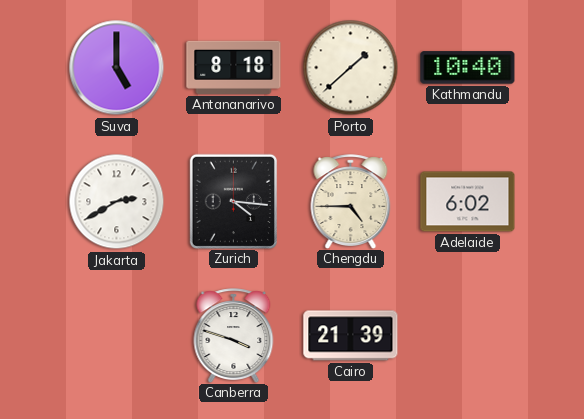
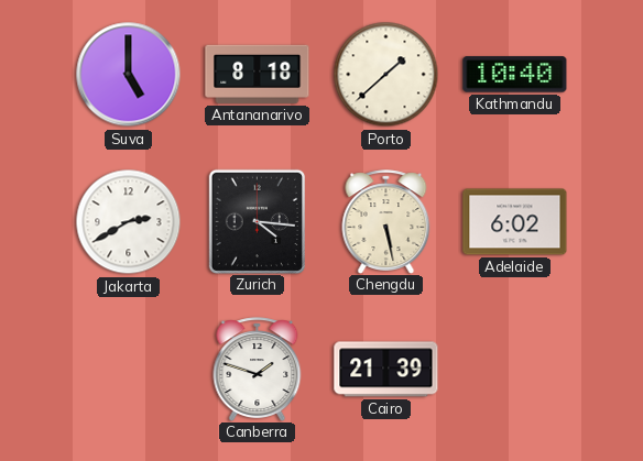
Chengdu: 4:45 -> 5:28 (386, 221)
Canberra: 3:48 -> 1:48 (258, 369)
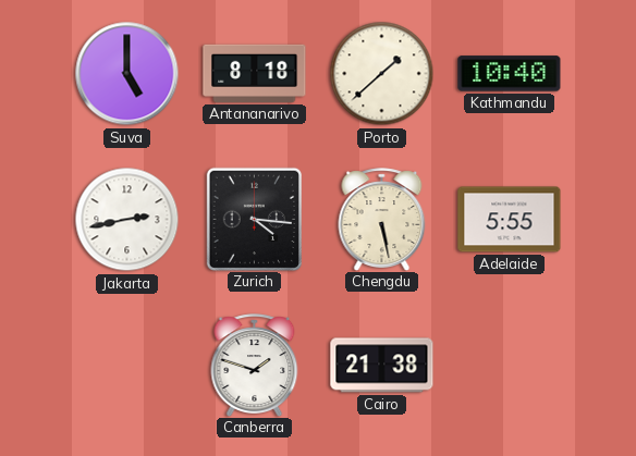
Jakarta: 2:40 -> 2:43 (127, 220)
Adelaide: 6:02 -> 5:55 (510, 220)
Cairo: 21:39 -> 21:38 (382, 366)
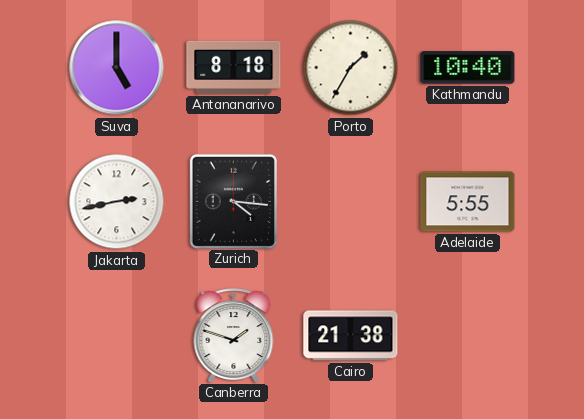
Porto: 1:38 -> 1:35 (351, 68)
Chengdu: 5:28 -> none (382, 219)
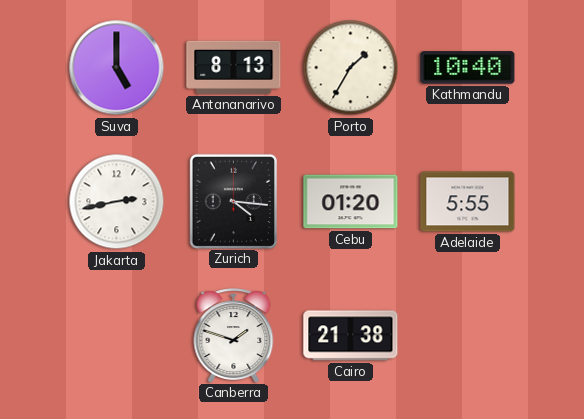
Antananarivo: 8:18 -> 8:13 (234, 67)
Cebu: none -> 01:20 (351, 202)
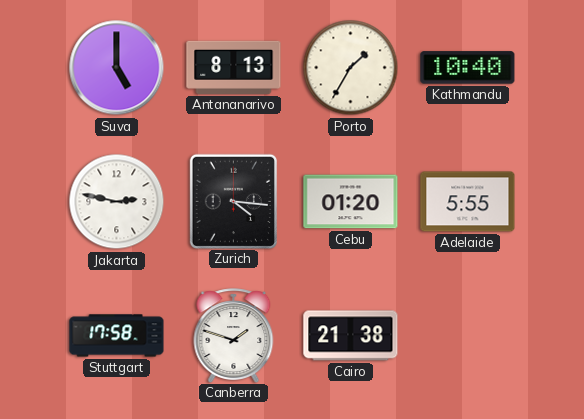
Jakarta: 2:43 -> 2:47 (117, 202)
Stuttgart: none -> 17:58 (117, 336)
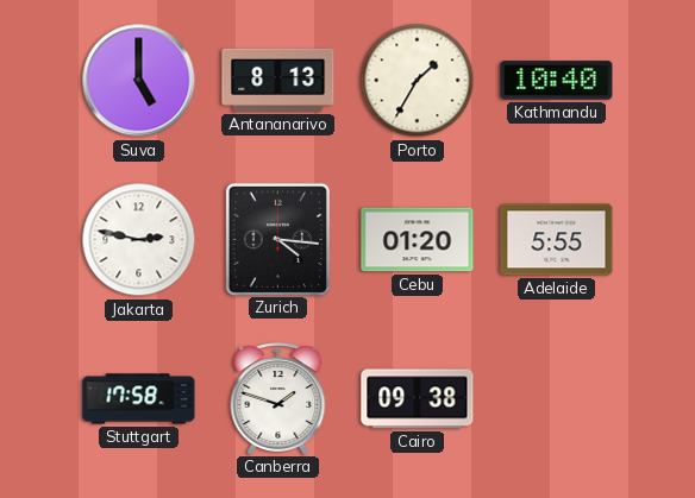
Cairo: 21:38 -> 09:38 (418, 399)
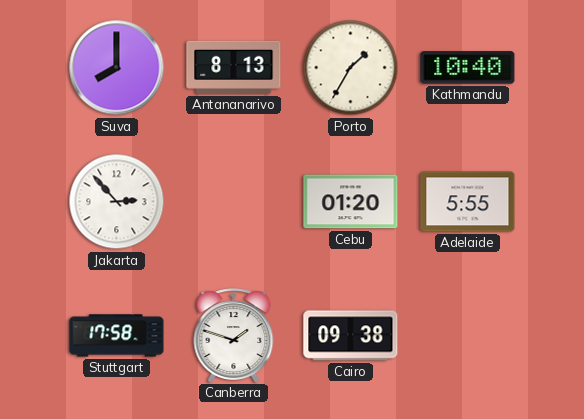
Suva: 5:00 -> 8:00 (117, 68)
Jakarta: 2:47 -> 2:53 (117, 202)
Zurich: 4:16 -> none (277, 239)
